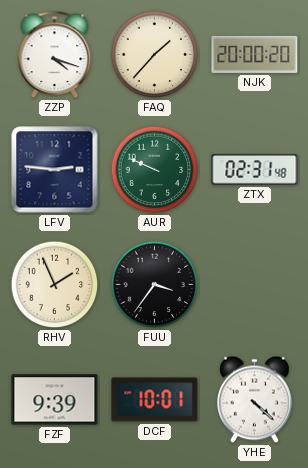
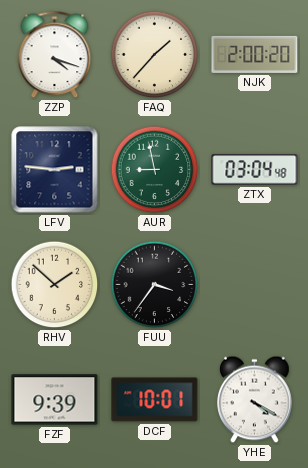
NJK: 20:00 -> 2:00 (255, 54)
AUR: 9:49 -> 8:58 (155, 170)
ZTX: 02:31 -> 03:04 (255, 170)
RHV: 1:56 -> 1:52 (55, 285)
YHE: 4:22 -> 4:20 (255, 400)
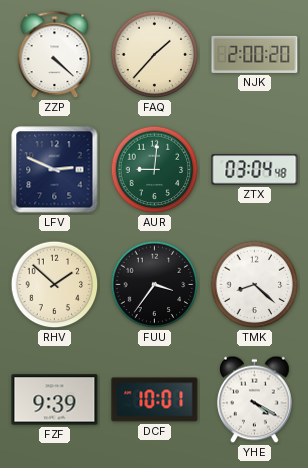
ZZP: 4:18 -> 4:22 (55, 55)
LFV: 2:46 -> 2:49 (55, 170)
AUR: 8:58 -> 9:01 (155, 170)
TMK: none -> 8:22 (255, 285)
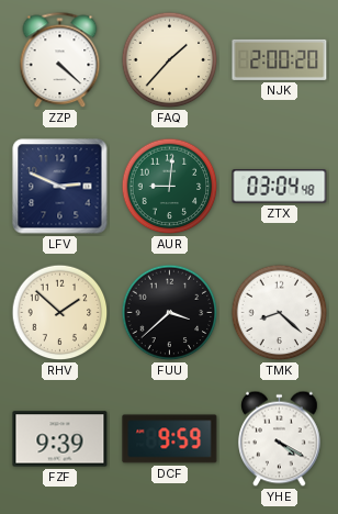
FUU: 3:36 -> 3:38 (170, 313)
DCF: 10:01 -> 9:59 (170, 439)
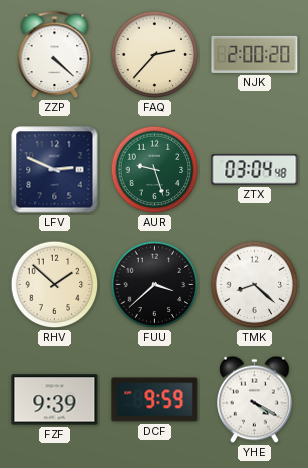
FAQ: 1:37 -> 2:37 (155, 55)
AUR: 9:01 -> 9:27 (155, 170)
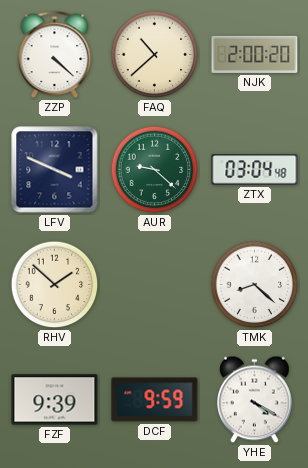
FAQ: 2:37 -> 10:38 (155, 55)
LFV: 2:49 -> 3:49 (55, 170)
AUR: 9:27 -> 9:22 (155, 170)
FUU: 3:38 -> none (155, 285)
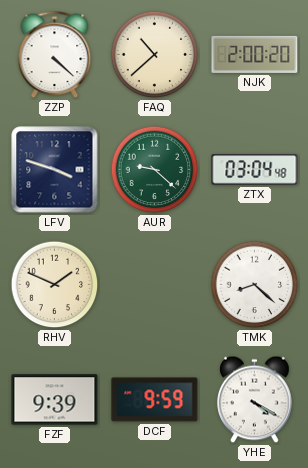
LFV: 3:49 -> 3:48 (55, 170)
RHV: 1:52 -> 1:49 (55, 285)
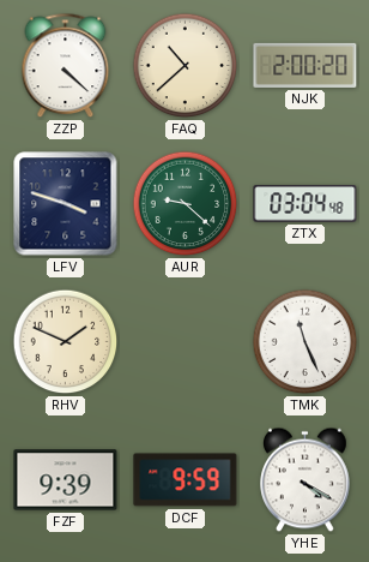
TMK: 8:22 -> 11:26 (306, 342)
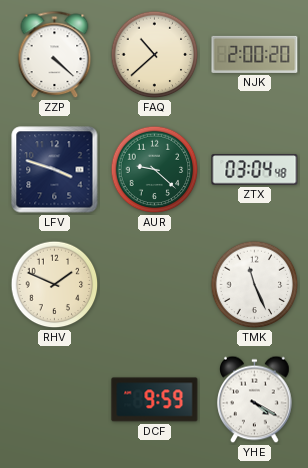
FZF: 9:39 -> none (66, 480)
